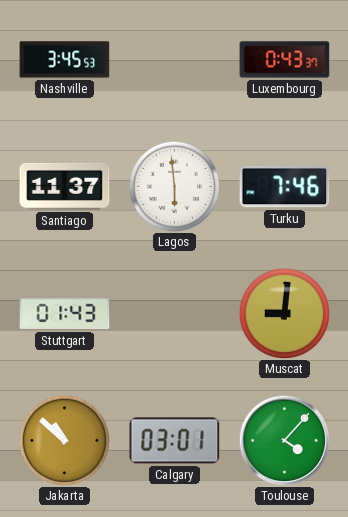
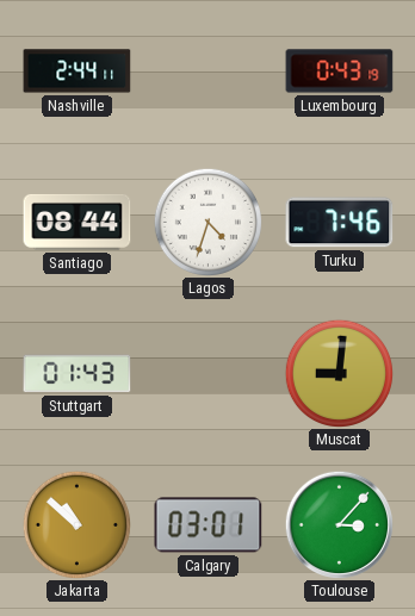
Nashville: 3:45 -> 2:44 (78, 71)
Luxembourg: 0:43:37 -> 0:43:19 (340, 71)
Santiago: 11:37 -> 08:44 (78, 222)
Lagos: 5:59 -> 4:33 (207, 222)
Toulouse: 4:07 -> 3:07 (339, 524)
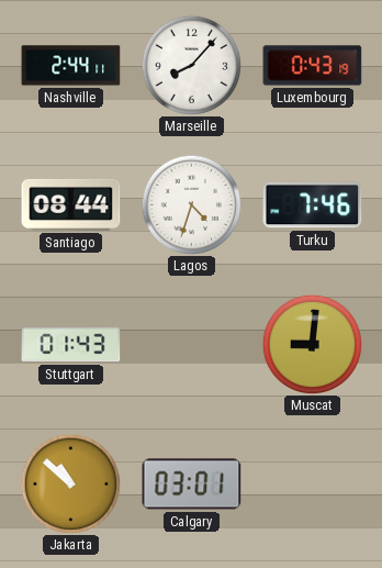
Marseille: none -> 8:07 (191, 65)
Toulouse: 3:07 -> none (339, 524)
